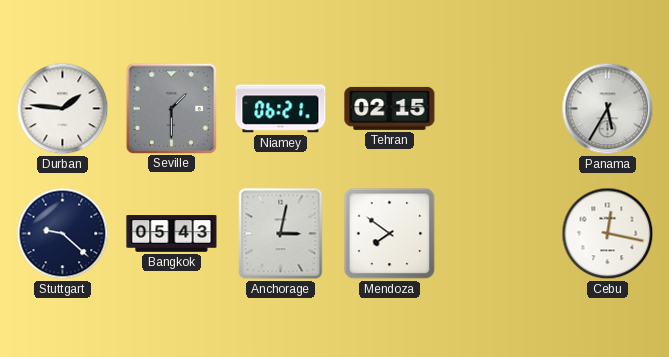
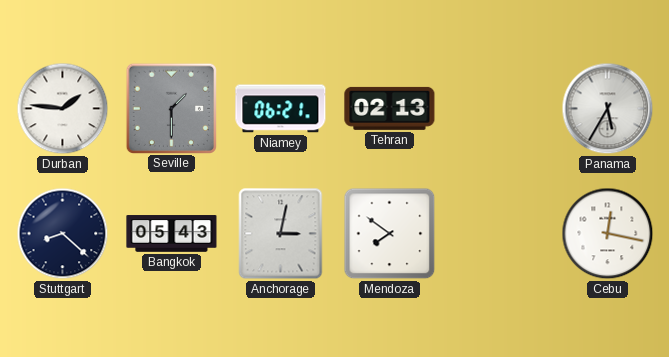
Tehran: 02:15 -> 02:13 (390, 108)
Stuttgart: 9:22 -> 8:22 (63, 234)
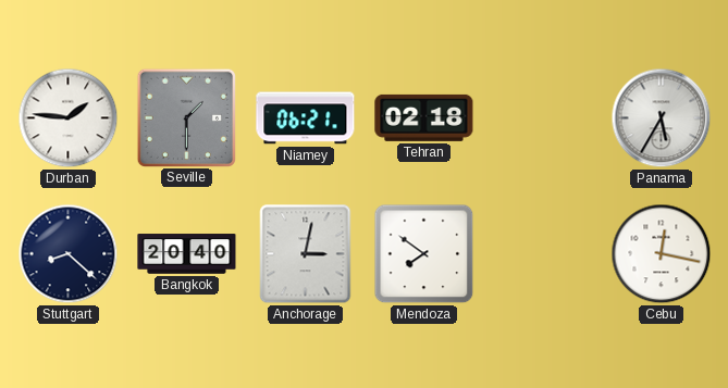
Tehran: 02:13 -> 02:18 (424, 117)
Bangkok: 05:43 -> 20:40 (187, 254)
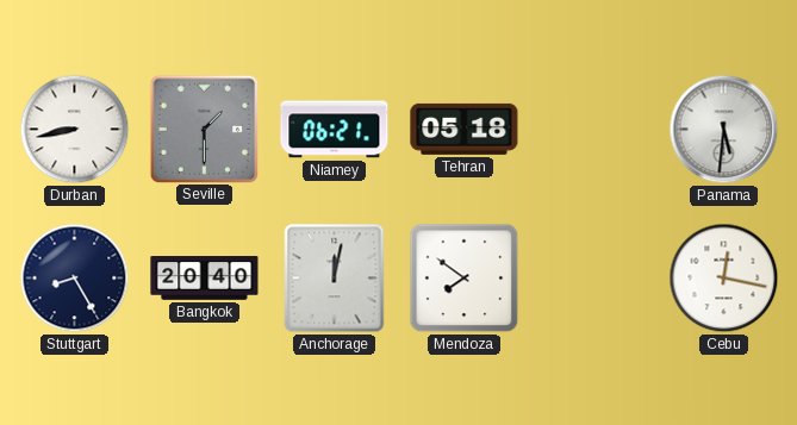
Durban: 1:46 -> 8:43 (75, 130)
Tehran: 02:18 -> 05:18 (465, 129)
Panama: 5:35 -> 5:31 (724, 130)
Stuttgart: 8:22 -> 8:25 (75, 279)
Anchorage: 3:02 -> 12:02 (335, 279)
